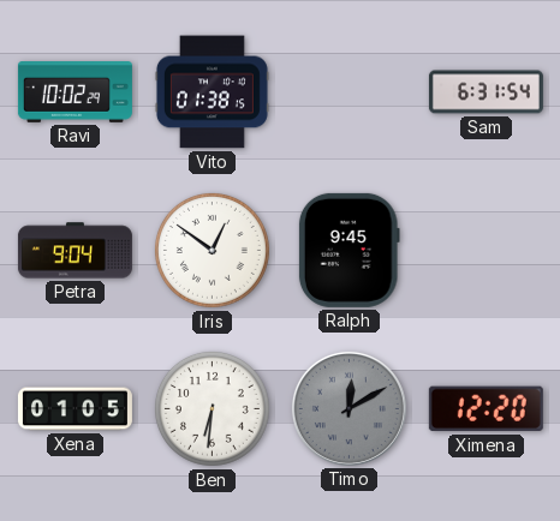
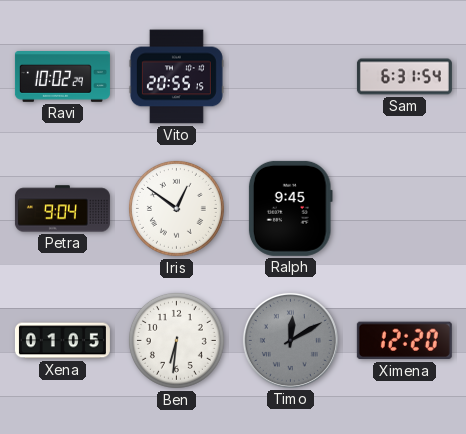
Vito: 01:38 -> 20:55 (176, 77)
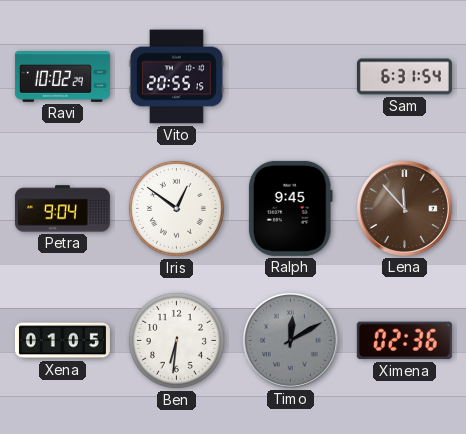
Lena: none -> 11:53 (404, 208)
Ximena: 12:20 -> 02:36 (404, 341)
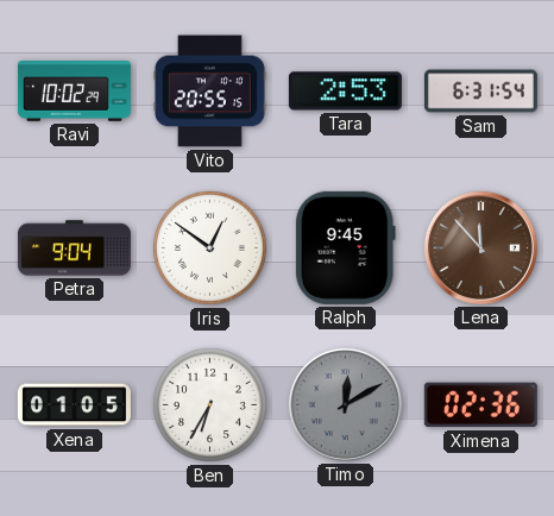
Tara: none -> 2:53 (345, 92)
Ben: 6:31 -> 6:35 (209, 404)
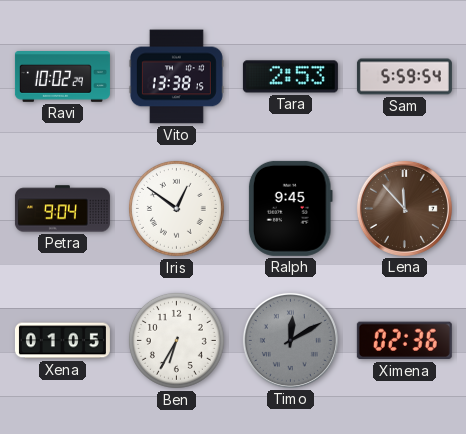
Vito: 20:55 -> 13:38 (176, 77)
Sam: 6:31 -> 5:59 (404, 77)
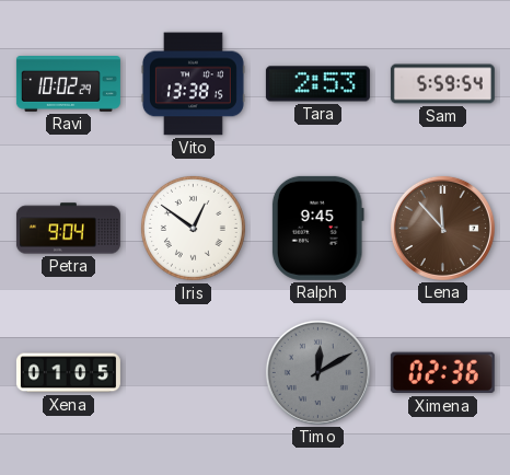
Ben: 6:35 -> none (176, 340)
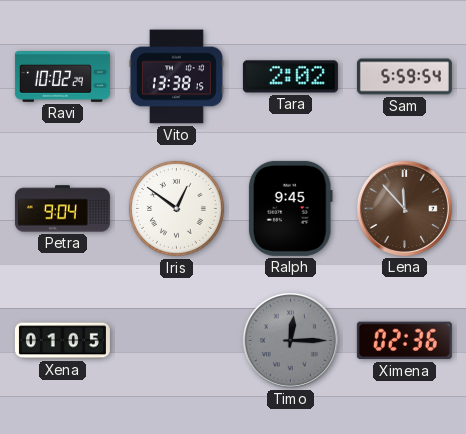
Tara: 2:53 -> 2:02 (290, 77)
Timo: 12:10 -> 12:15 (290, 340)
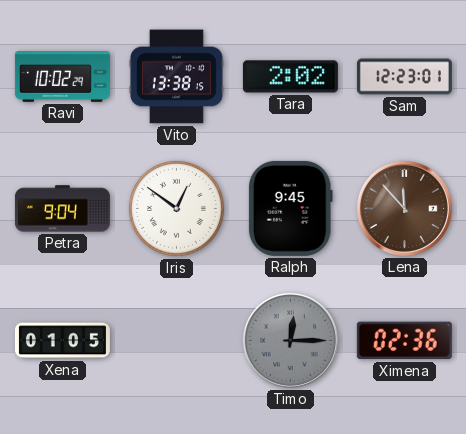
Sam: 5:59 -> 12:23 (404, 77)
